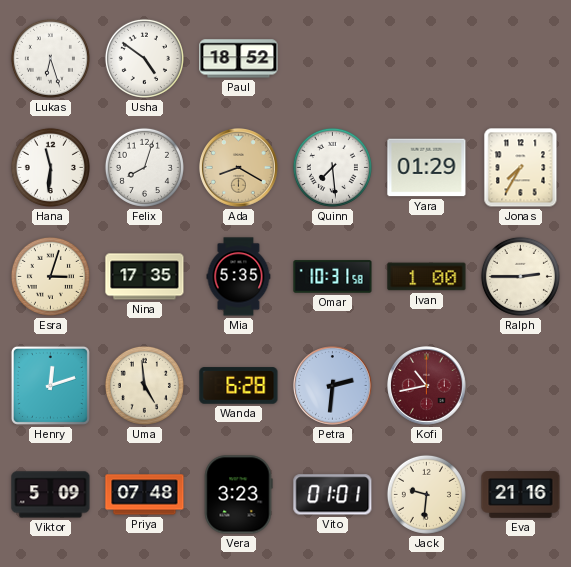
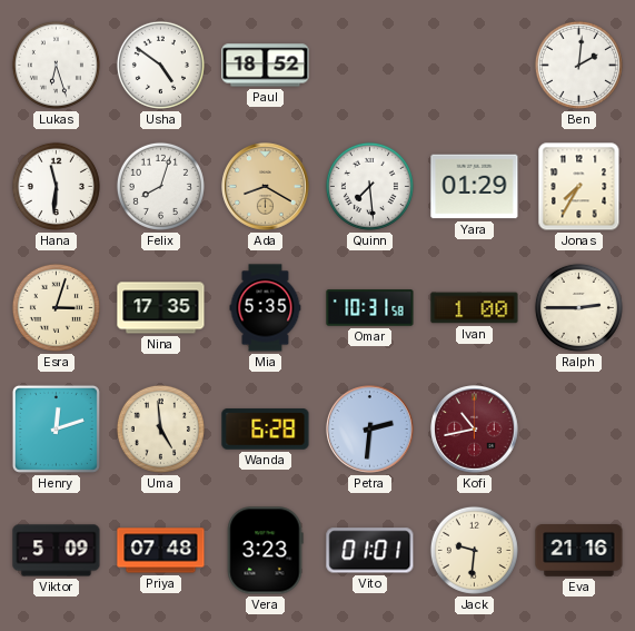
Ben: none -> 2:01 (578, 65)
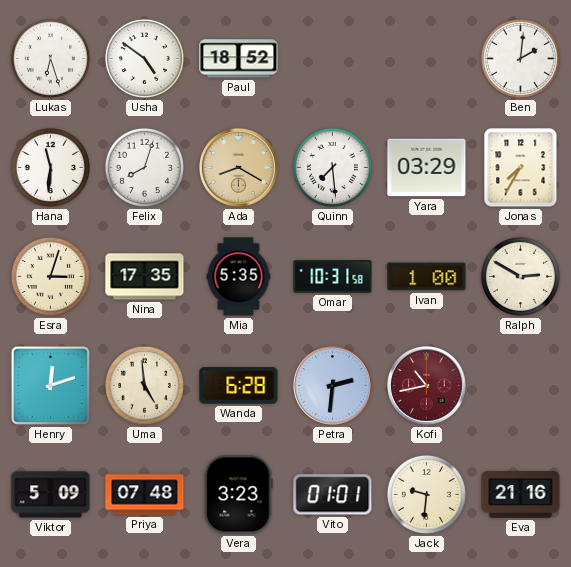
Yara: 01:29 -> 03:29 (427, 168)
Ralph: 2:45 -> 2:50 (520, 276)
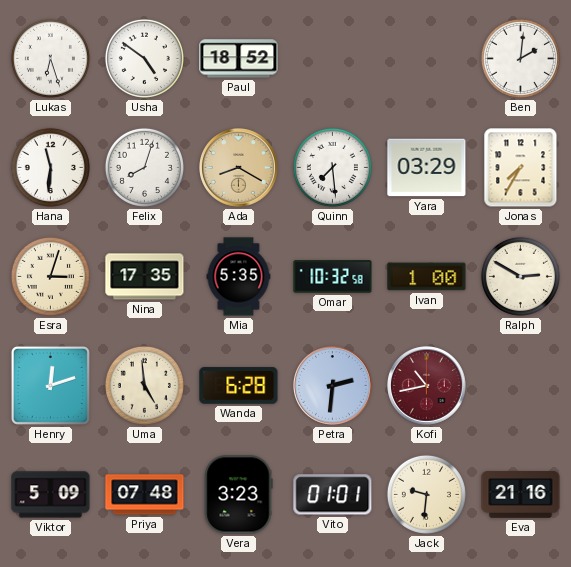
Omar: 10:31 -> 10:32 (333, 277)
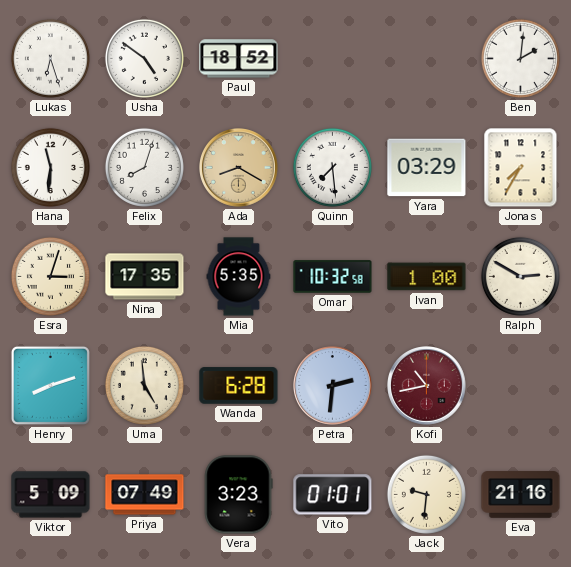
Henry: 12:12 -> 8:12 (50, 385)
Priya: 07:48 -> 07:49 (145, 495)
